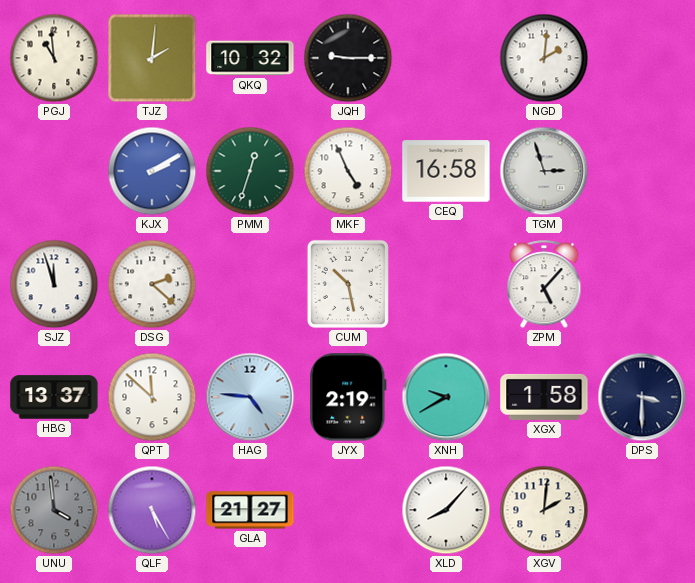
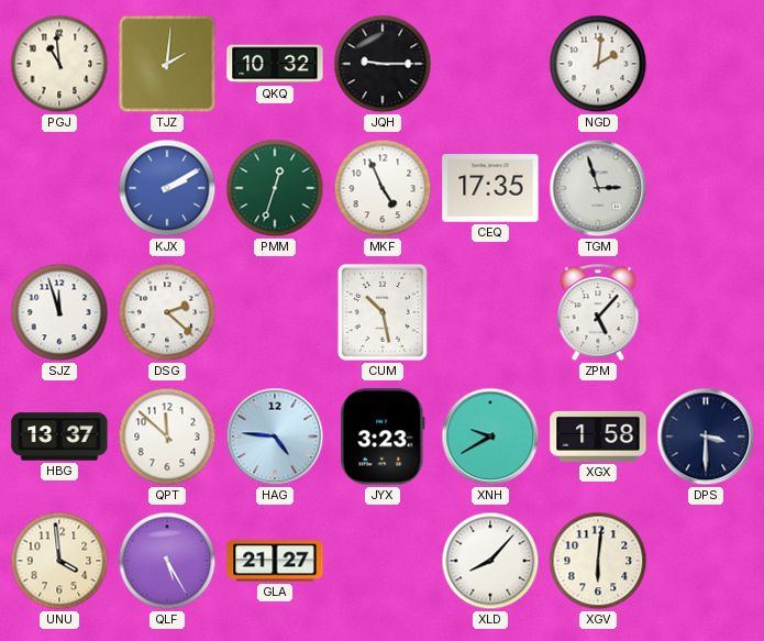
CEQ: 16:58 -> 17:35 (490, 188)
JYX: 2:19 -> 3:23 (383, 436)
UNU dial: grey -> cream (59, 561)
XGV: 2:01 -> 6:01 (598, 561)
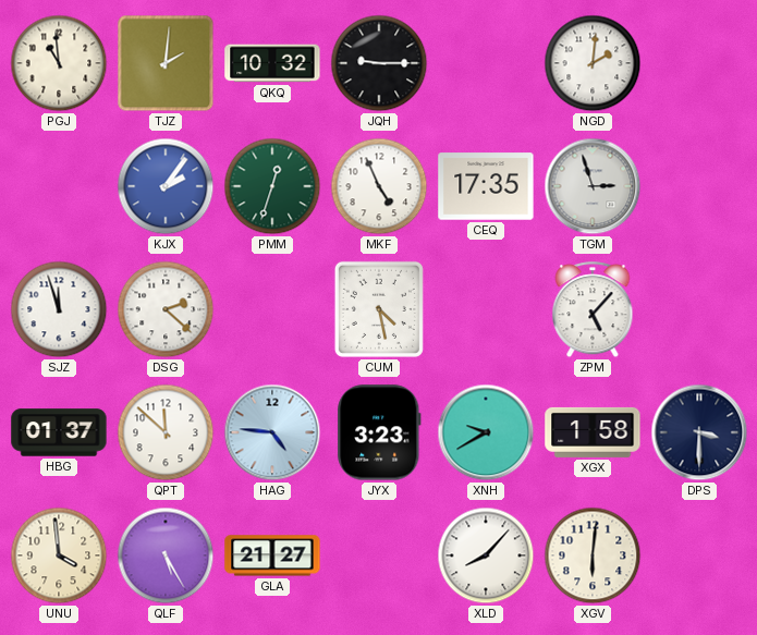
KJX: 2:10 -> 2:06 (166, 186)
CUM: 10:28 -> 4:28 (379, 309)
HBG: 13:37 -> 01:37 (59, 432)
